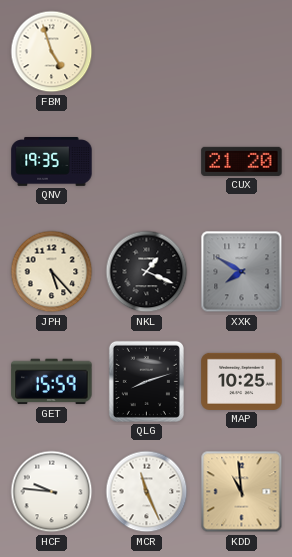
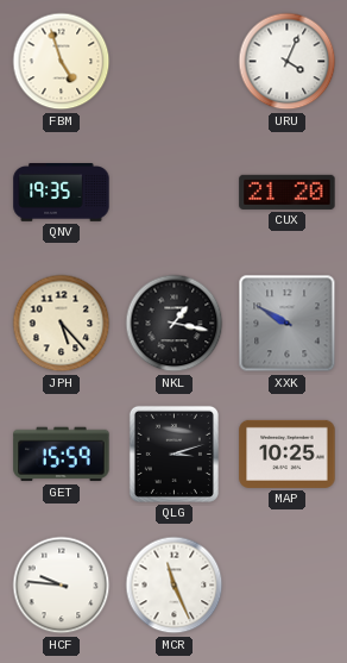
URU: none -> 4:04 (288, 62)
NKL: 1:19 -> 1:17 (175, 324)
XXK: 7:50 -> 9:50 (288, 324)
QLG: 8:12 -> 3:12 (173, 454)
KDD: 10:59 -> none (242, 492)
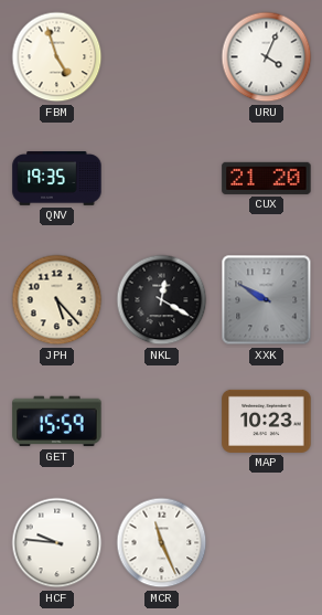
NKL: 1:17 -> 12:20 (162, 300)
QLG: 3:12 -> none (173, 454)
MAP: 10:25 -> 10:23 (267, 421)
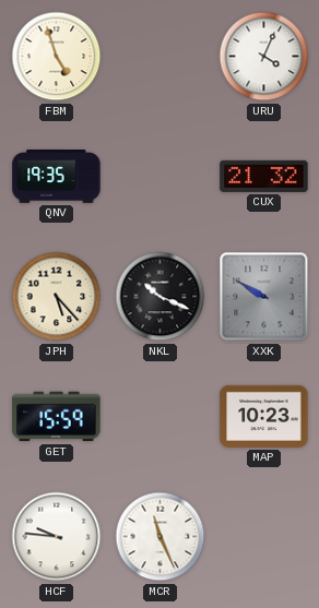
CUX: 21:20 -> 21:32 (264, 176)
NKL: 12:20 -> 10:19 (161, 297)
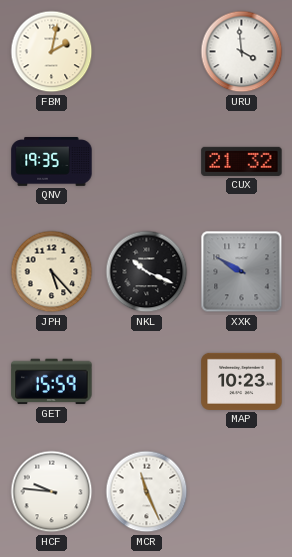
FBM: 4:57 -> 2:02 (52, 52)
URU: 4:04 -> 3:59 (242, 52)
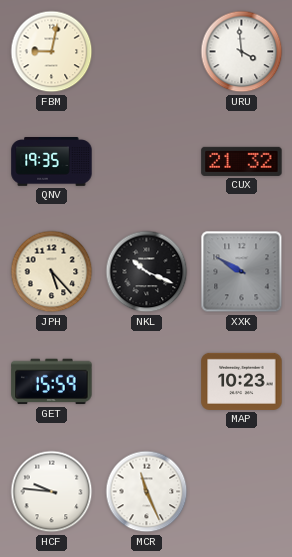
FBM: 2:02 -> 9:02 (52, 52)
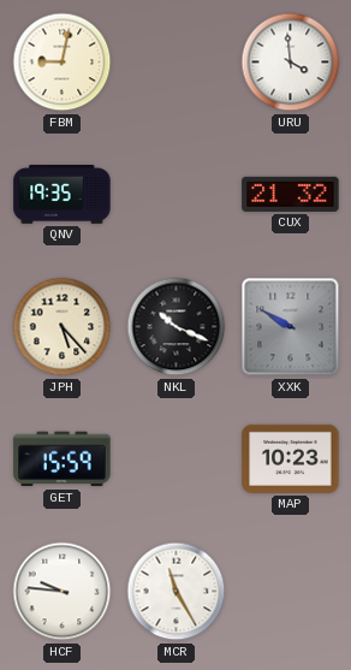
MCR: 11:26 -> 11:25 (177, 592)
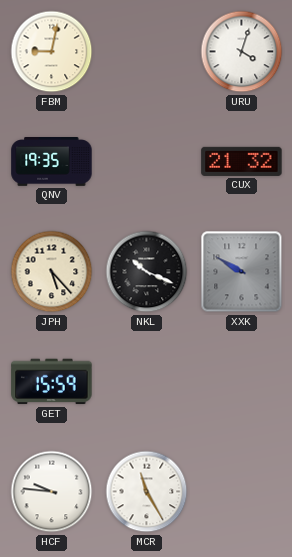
URU: 3:59 -> 4:03 (242, 52)
MAP: 10:23 -> none (291, 458)
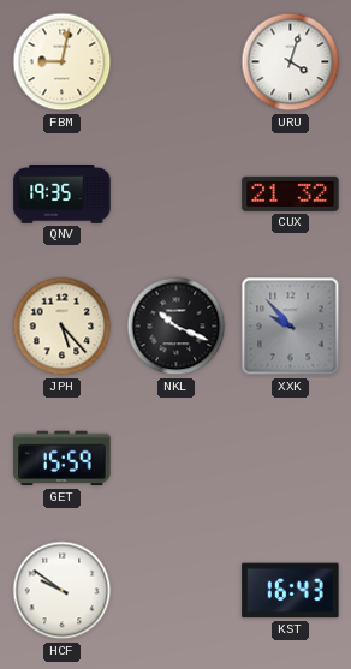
XXK: 9:50 -> 9:53 (291, 327)
HCF: 9:46 -> 9:51 (63, 591)
MCR: 11:25 -> none (147, 492)
KST: none -> 16:43 (291, 591)
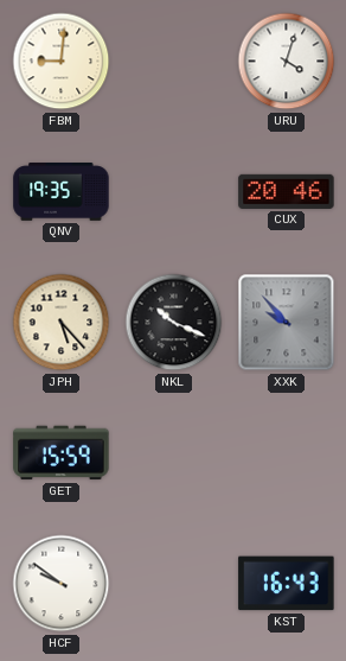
FBM: 9:02 -> 9:01 (62, 62)
CUX: 21:32 -> 20:46 (287, 191)
